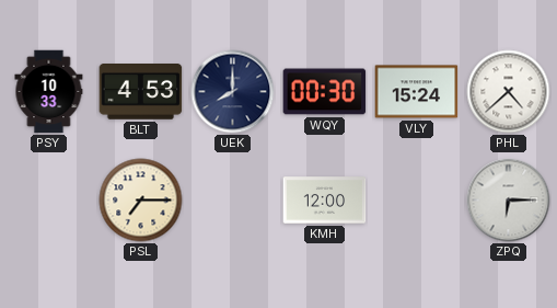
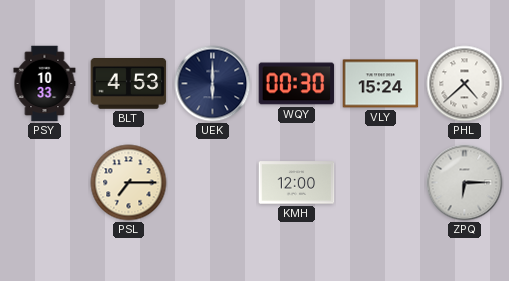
UEK: 8:00 -> 6:00 (213, 84)
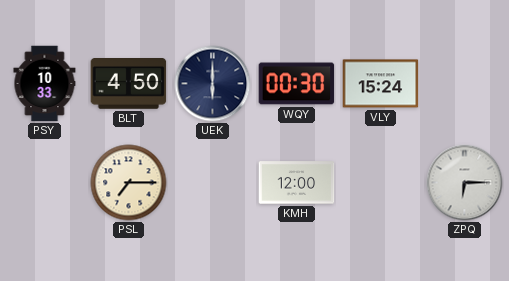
BLT: 4:53 -> 4:50 (129, 84)
PHL: 4:38 -> none (465, 84)
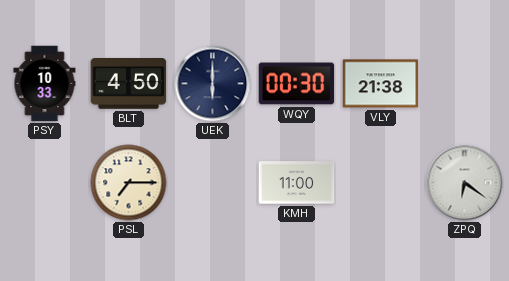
VLY: 15:24 -> 21:38 (381, 84)
KMH: 12:00 -> 11:00 (297, 183)
ZPQ: 6:15 -> 6:21 (465, 183)
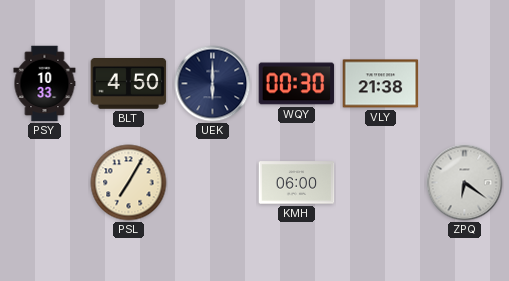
PSL: 7:15 -> 7:05 (129, 183)
KMH: 11:00 -> 06:00 (297, 183)
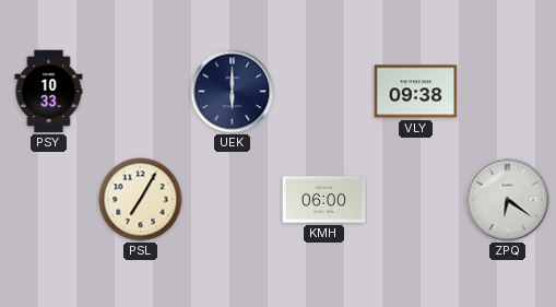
BLT: 4:50 -> none (129, 84)
WQY: 00:30 -> none (297, 84)
VLY: 21:38 -> 09:38 (416, 92)
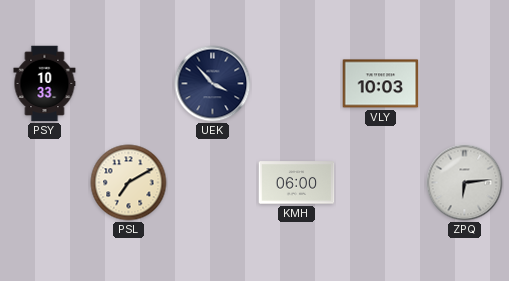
UEK: 6:00 -> 3:53 (213, 84)
VLY: 09:38 -> 10:03 (381, 84)
PSL: 7:05 -> 7:10 (129, 183)
ZPQ: 6:21 -> 6:14 (465, 183)
